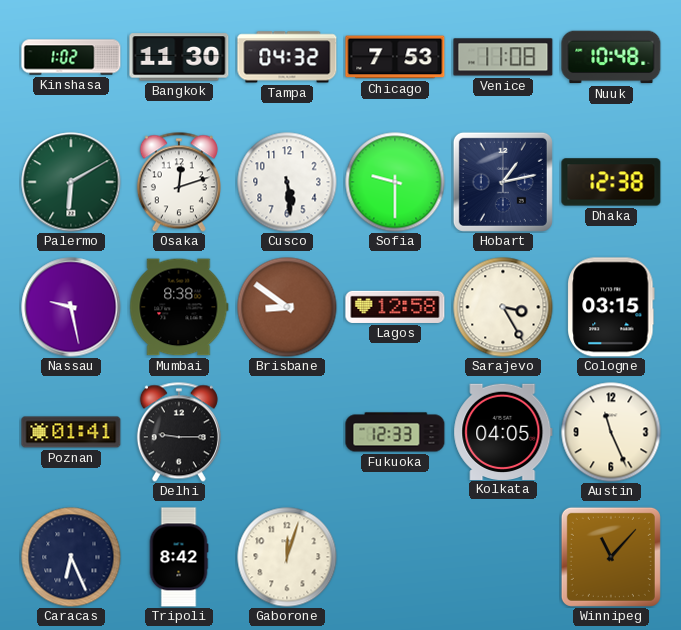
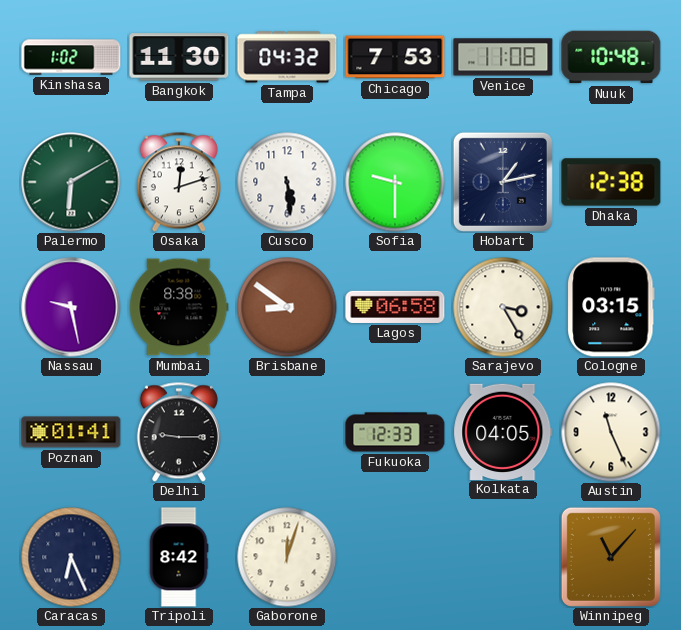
Lagos: 12:58 -> 06:58 (395, 307)
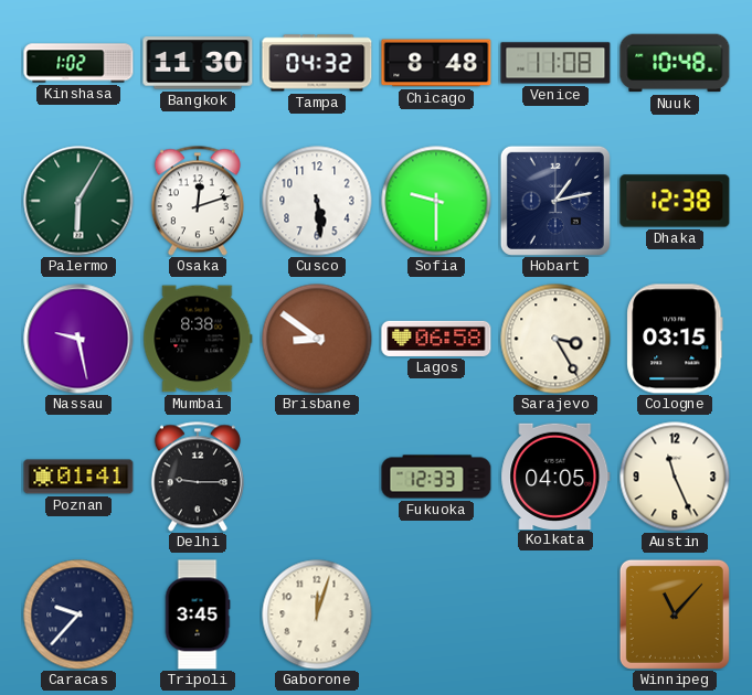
Chicago: 7:53 -> 8:48 (436, 63)
Palermo: 6:10 -> 6:05 (78, 201)
Caracas: 6:26 -> 9:37 (78, 614)
Tripoli: 8:42 -> 3:45 (198, 614)
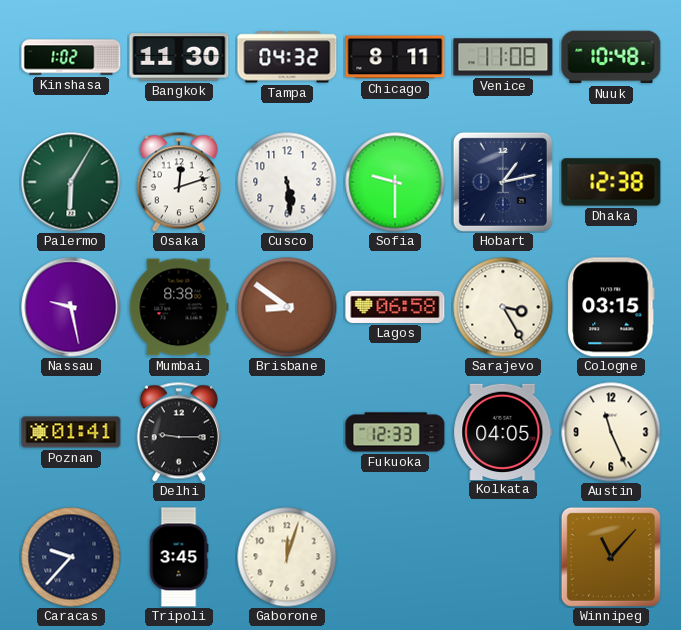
Chicago: 8:48 -> 8:11 (395, 57)
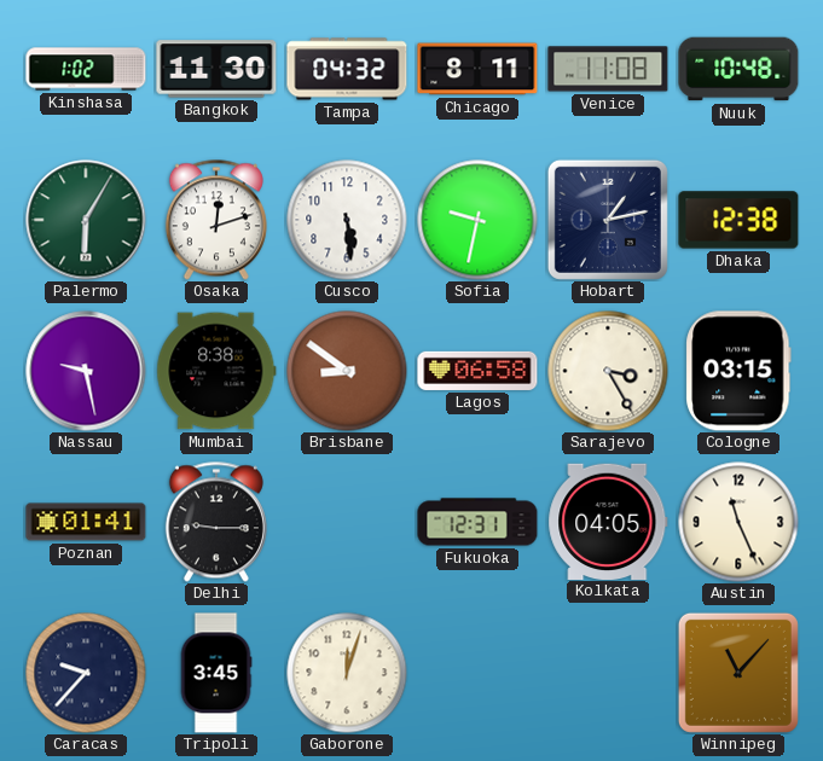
Sofia: 9:30 -> 9:32 (477, 220)
Fukuoka: 12:33 -> 12:31 (477, 522)
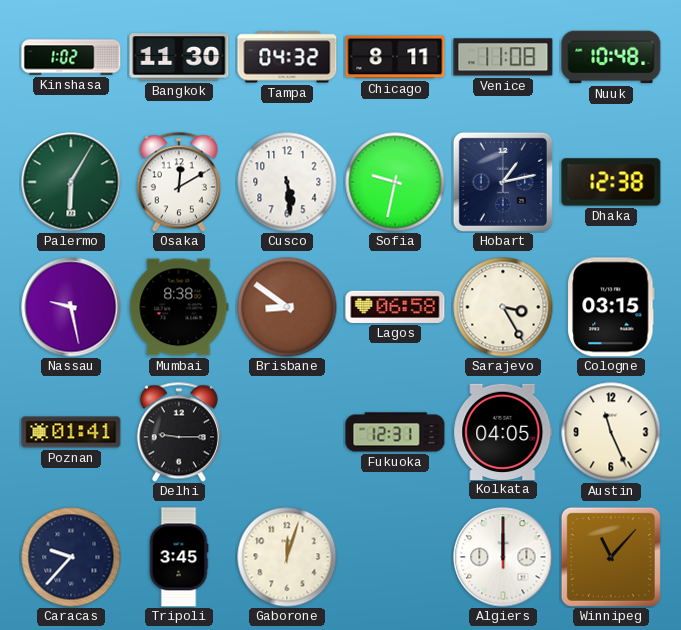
Osaka: 12:12 -> 12:10 (179, 182)
Algiers: none -> 12:00 (503, 557)
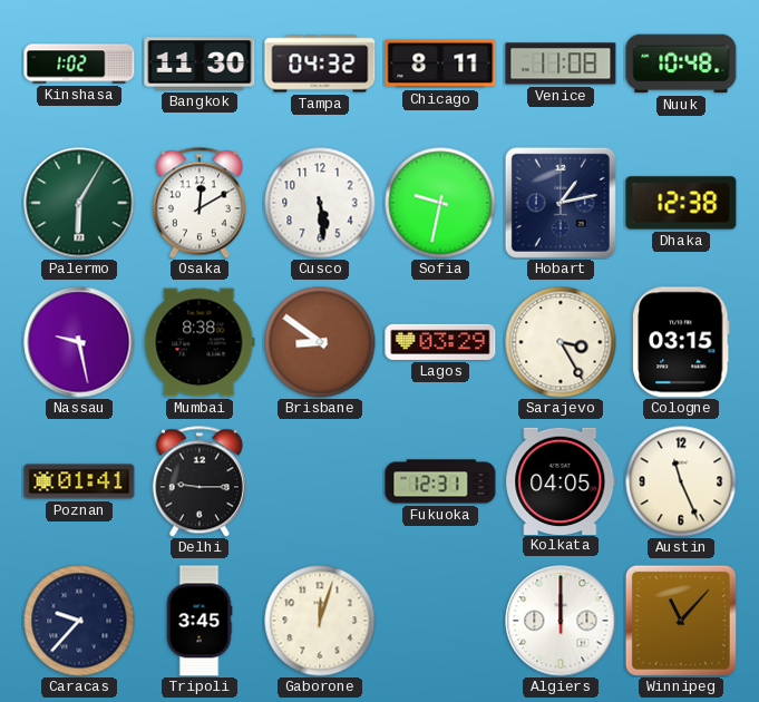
Lagos: 06:58 -> 03:29 (440, 342)
